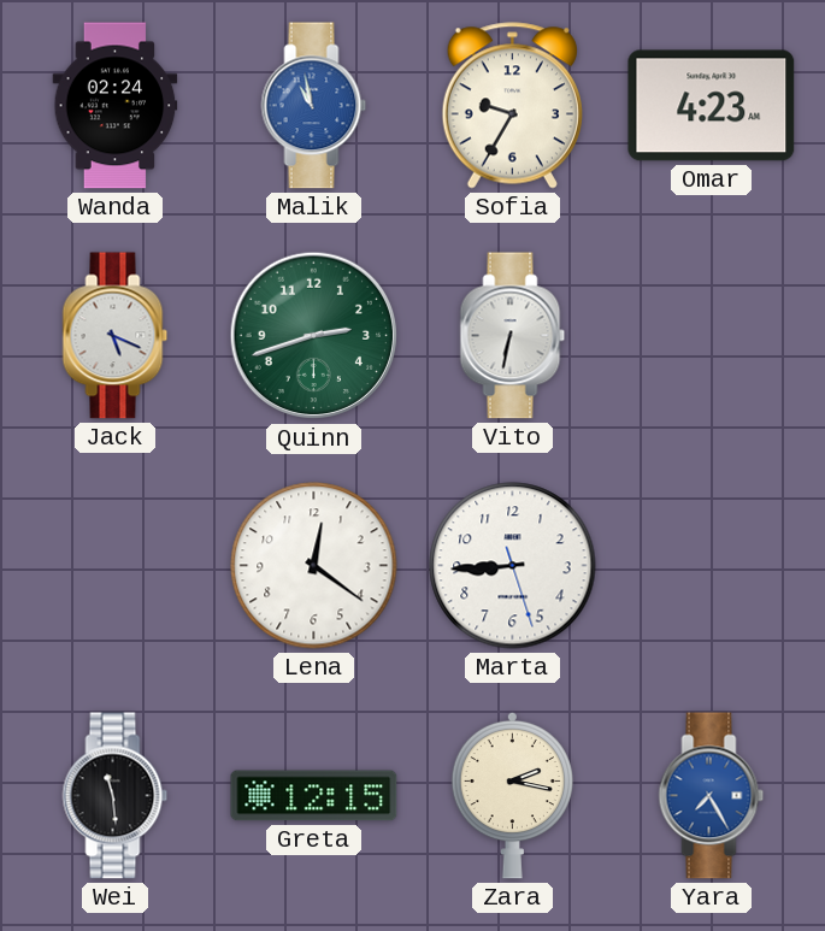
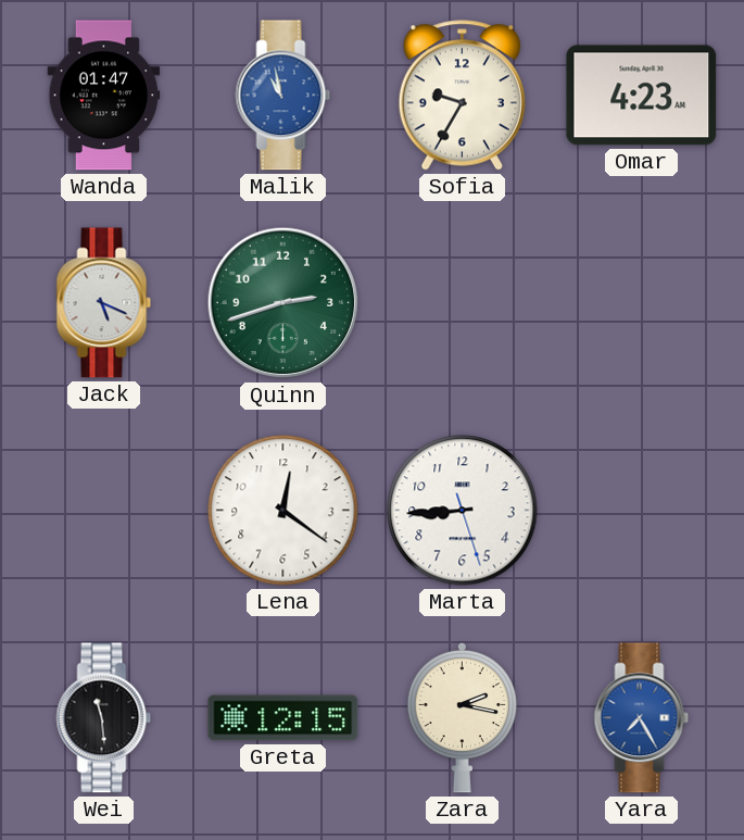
Wanda: 02:24 -> 01:47 (104, 96)
Vito: 6:32 -> none (513, 336)
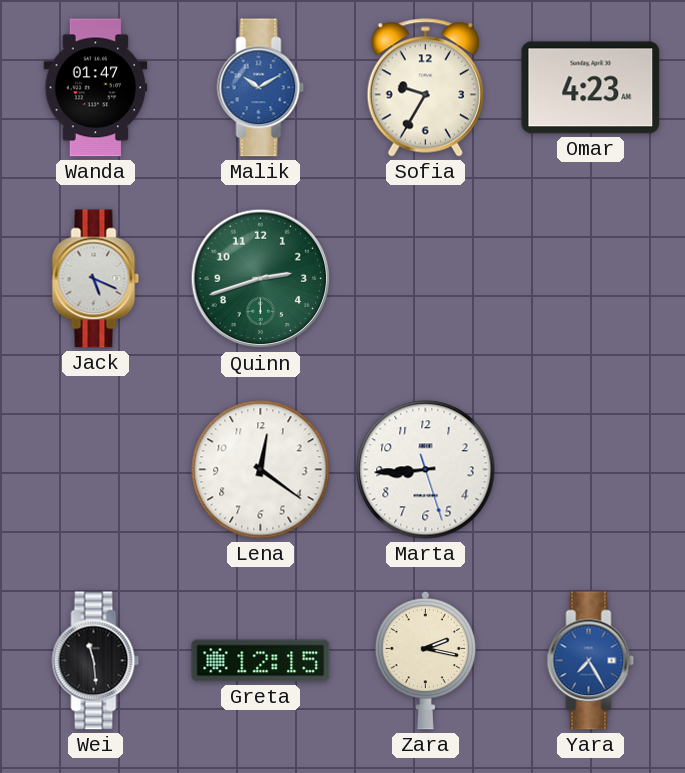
Malik: 10:58 -> 10:10 (261, 88)
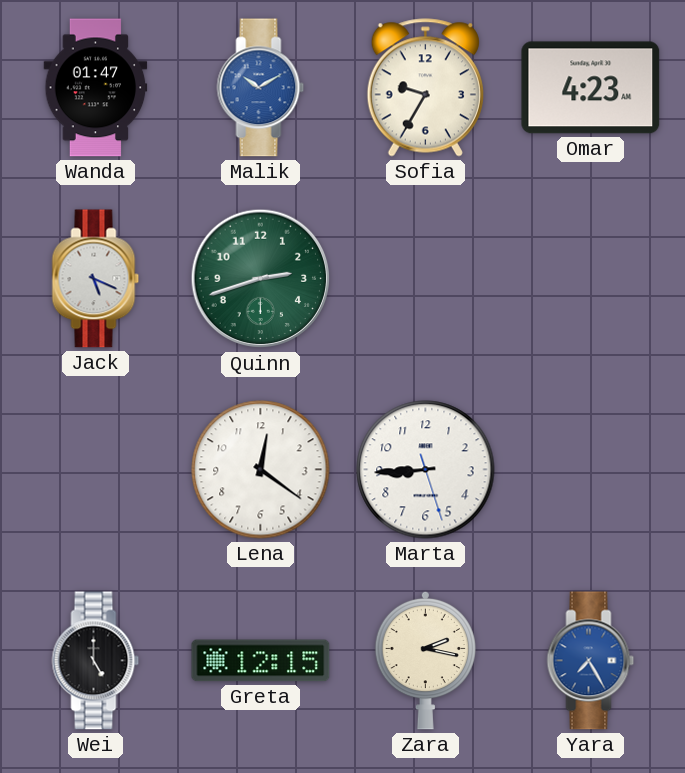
Wei: 11:29 -> 5:00 (96, 661)
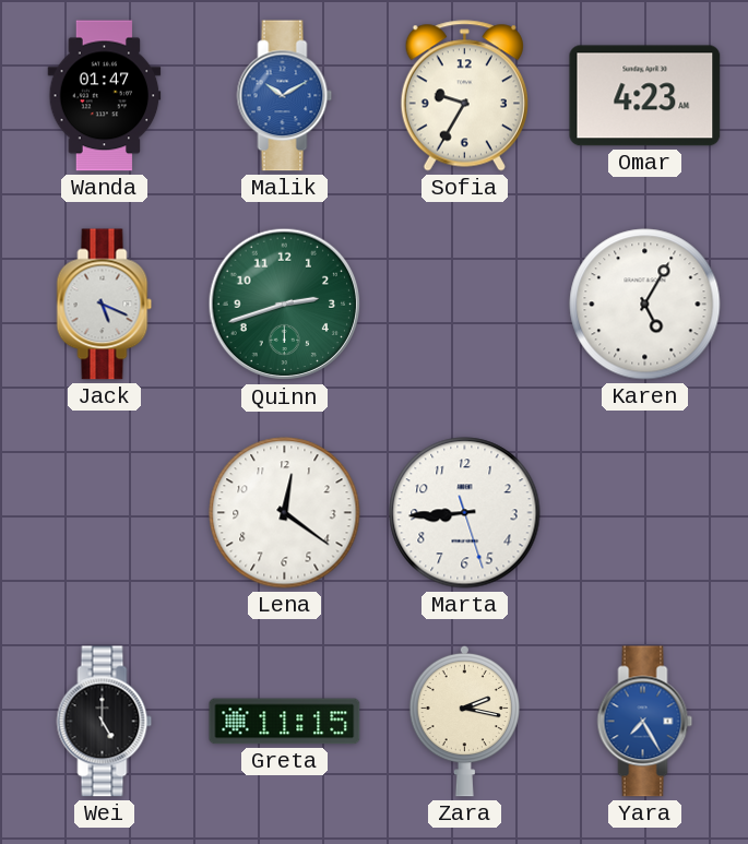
Karen: none -> 5:05 (645, 305)
Greta: 12:15 -> 11:15 (285, 722)
